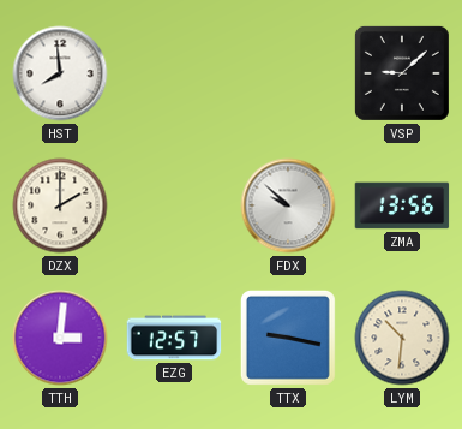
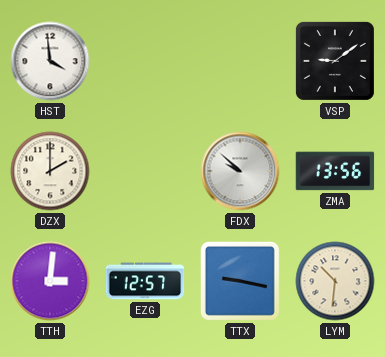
HST: 7:59 -> 3:59 (50, 61)
VSP: 9:08 -> 9:09 (335, 61)
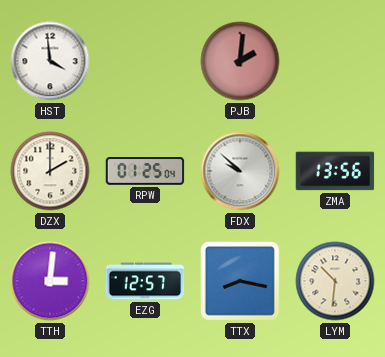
PJB: none -> 2:01 (240, 61)
VSP: 9:09 -> none (335, 61)
RPW: none -> 01:25 (145, 172)
TTX: 9:17 -> 8:17 (240, 281)
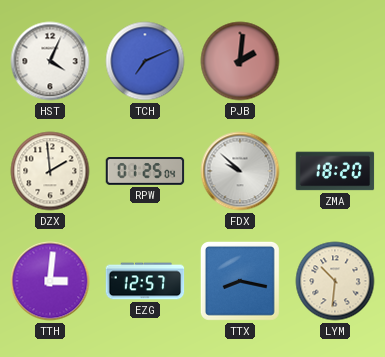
HST: 3:59 -> 4:04 (50, 61)
TCH: none -> 7:11 (145, 61)
DZX: 2:00 -> 1:59 (50, 171)
ZMA: 13:56 -> 18:20 (335, 171)
